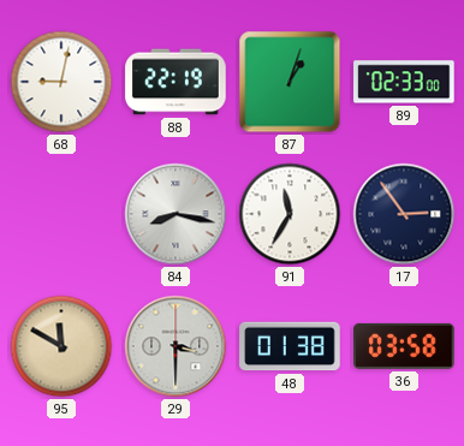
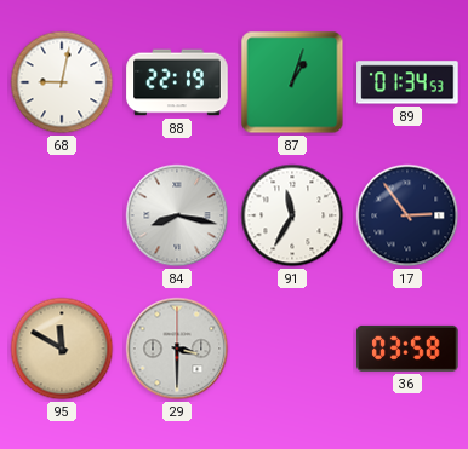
89: 02:33 -> 01:34 (407, 82)
48: 01:38 -> none (290, 346)
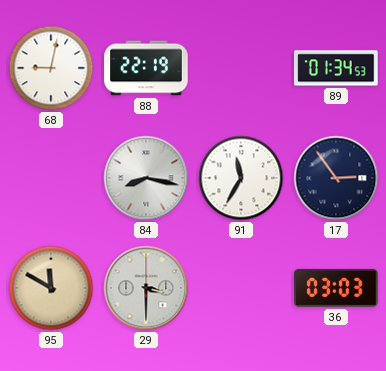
87: 1:03 -> none (292, 82)
36: 03:58 -> 03:03 (336, 288)
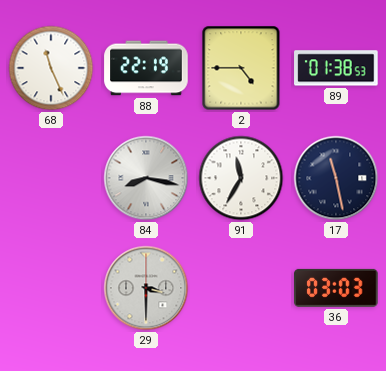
68: 9:02 -> 11:26 (51, 68)
2: none -> 4:45 (241, 68)
89: 01:34 -> 01:38 (336, 68)
17: 2:54 -> 11:28 (336, 178)
95: 11:50 -> none (51, 288)
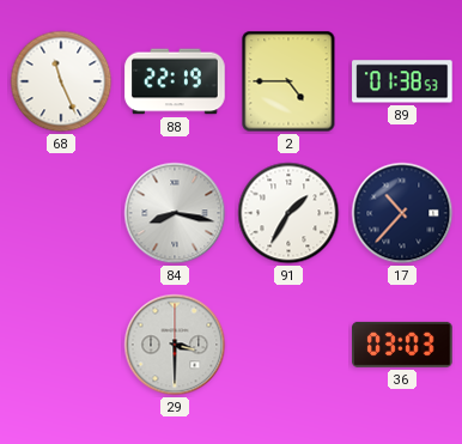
91: 11:35 -> 1:35 (288, 213)
17: 11:28 -> 10:37 (402, 213)
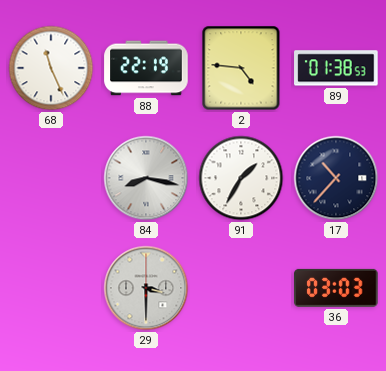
2: 4:45 -> 4:46 (241, 68)
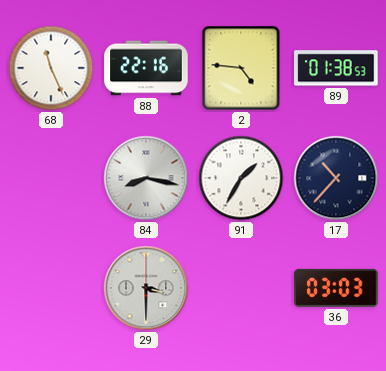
88: 22:19 -> 22:16 (146, 68)
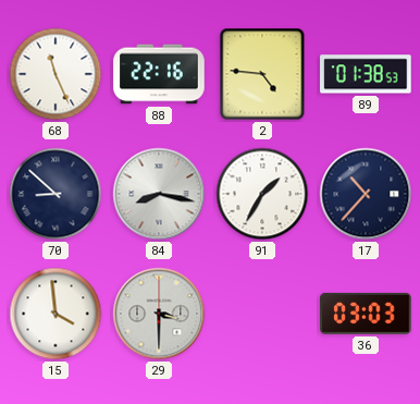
70: none -> 8:52 (55, 194)
15: none -> 3:59 (55, 314)
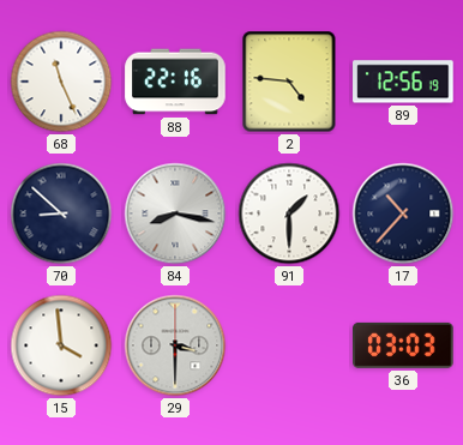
89: 01:38 -> 12:56 (403, 82)
91: 1:35 -> 1:30 (289, 214)
